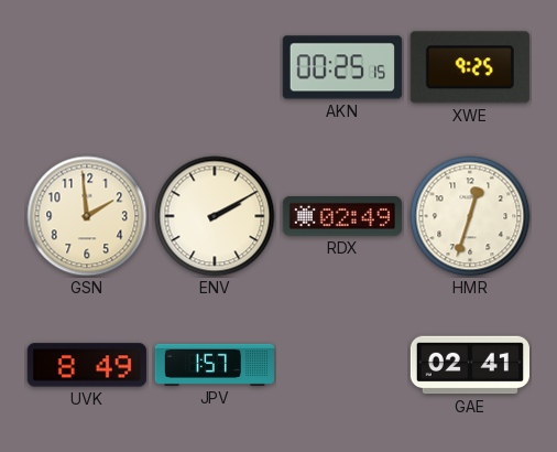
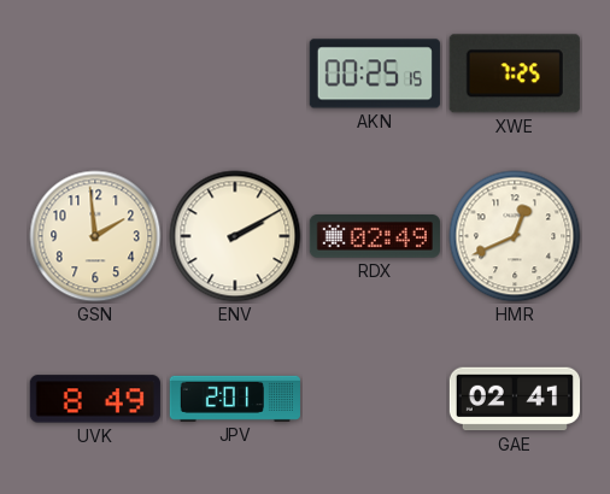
XWE: 9:25 -> 7:25 (515, 73)
HMR: 12:33 -> 12:41 (515, 236)
JPV: 1:57 -> 2:01 (235, 399)
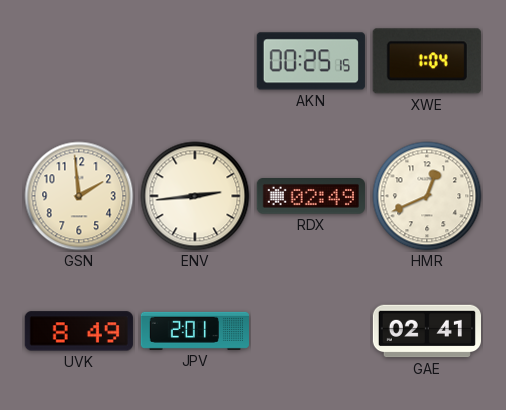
XWE: 7:25 -> 1:04 (427, 61)
ENV: 2:10 -> 2:44 (195, 196)
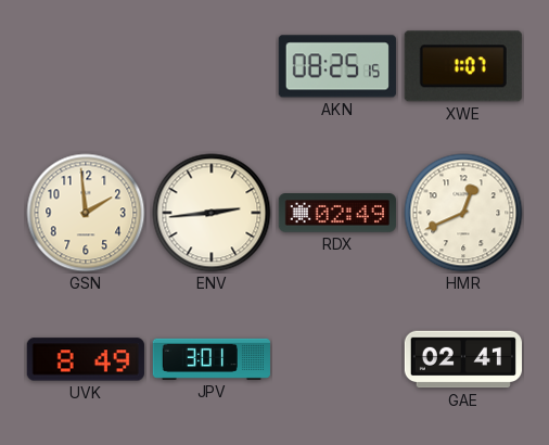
AKN: 00:25 -> 08:25 (337, 66)
XWE: 1:04 -> 1:07 (463, 66)
JPV: 2:01 -> 3:01 (212, 359)
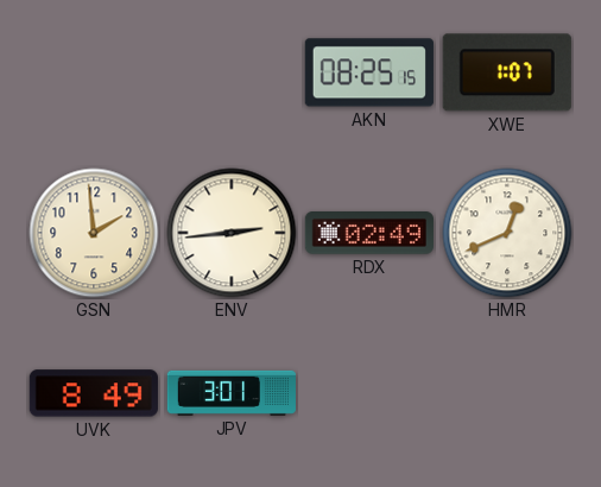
GAE: 02:41 -> none (462, 359)
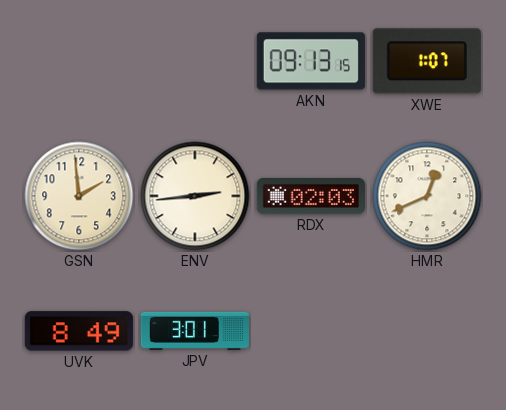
AKN: 08:25 -> 09:13 (311, 61)
RDX: 02:49 -> 02:03 (311, 196)
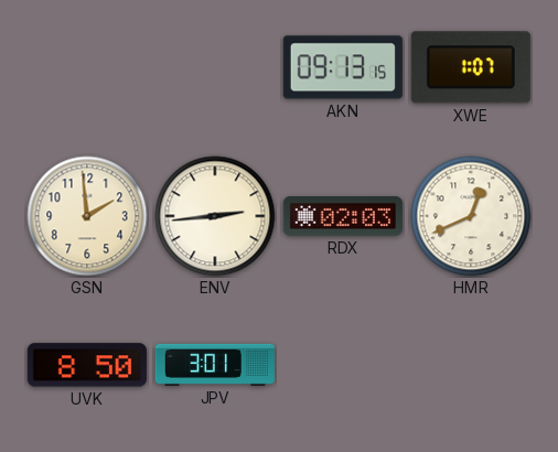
UVK: 8:49 -> 8:50 (87, 365)
